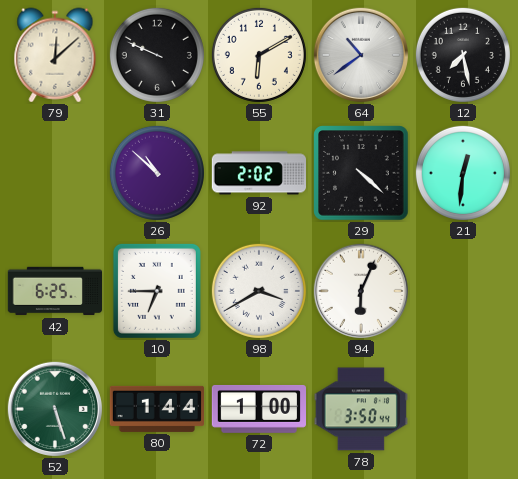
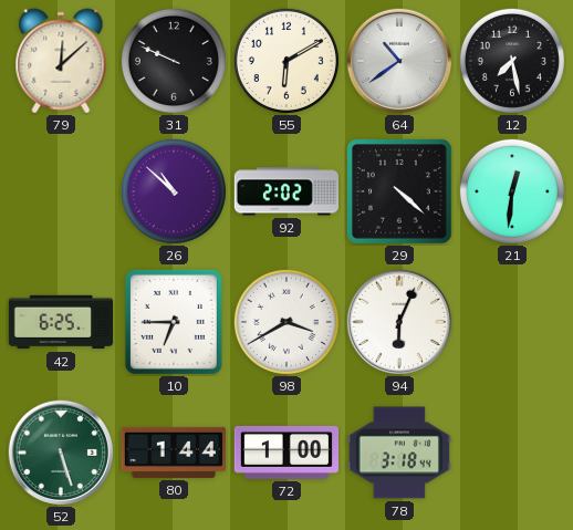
78: 3:50 -> 3:18 (399, 453)
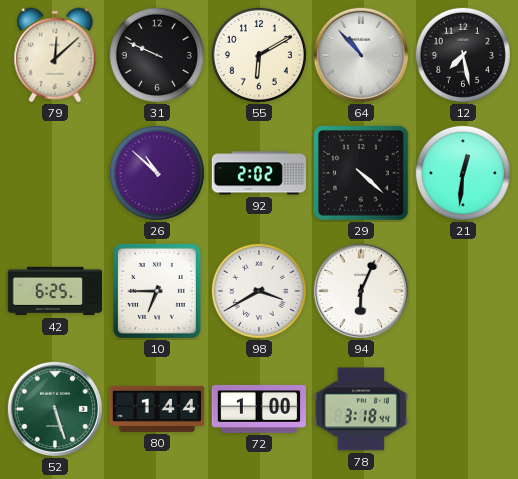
64: 10:39 -> 10:53 (361, 55)
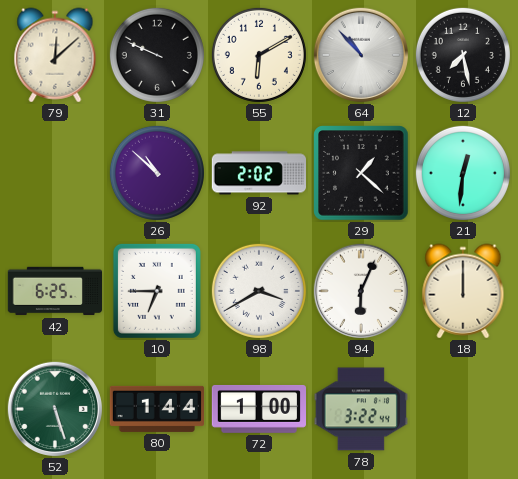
29: 4:22 -> 1:22 (361, 173)
18: none -> 12:00 (463, 291)
78: 3:18 -> 3:22 (361, 409)
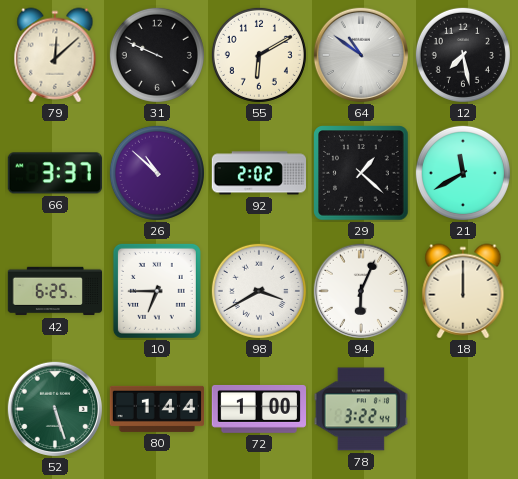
64: 10:53 -> 10:51 (361, 55)
66: none -> 3:37 (55, 173)
21: 12:31 -> 11:40 (463, 173)
